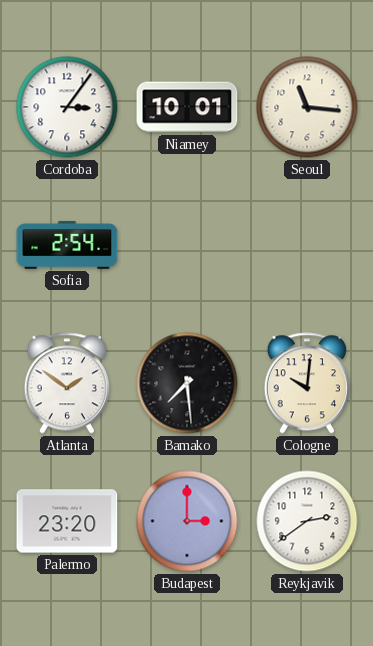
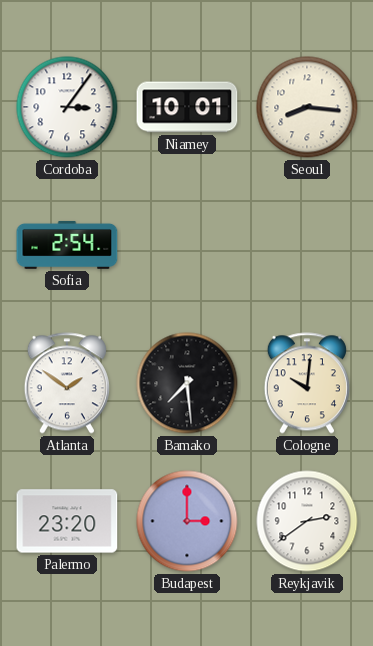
Seoul: 11:16 -> 8:16 (307, 107)
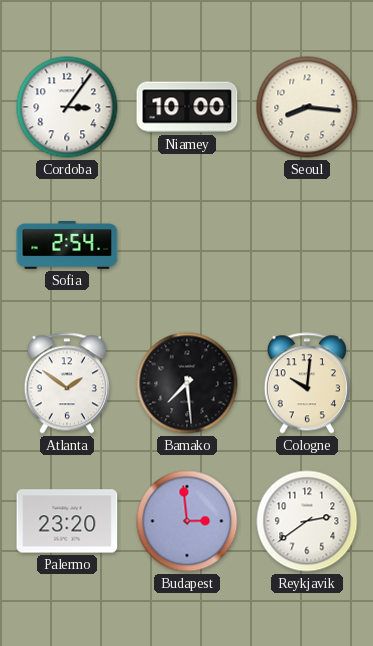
Niamey: 10:01 -> 10:00 (187, 107)
Budapest: 3:00 -> 2:59 (187, 521)
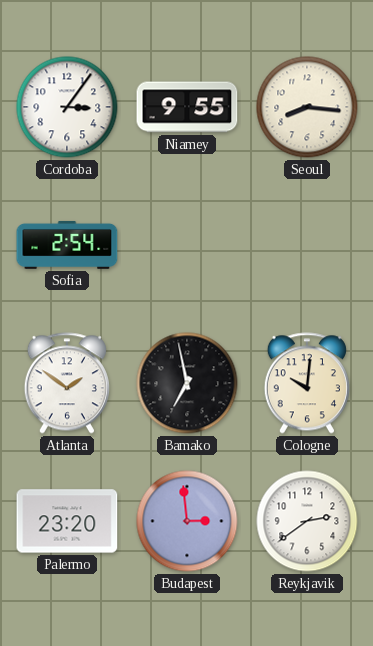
Niamey: 10:00 -> 9:55 (187, 107)
Bamako: 7:29 -> 6:58 (187, 383)
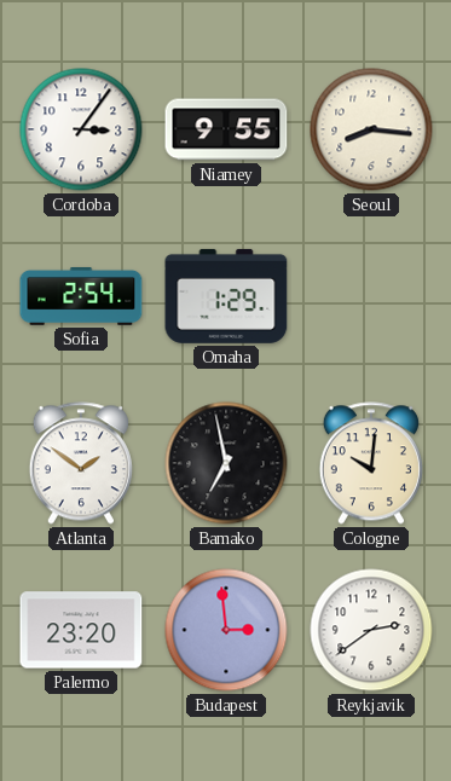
Omaha: none -> 1:29 (226, 296)
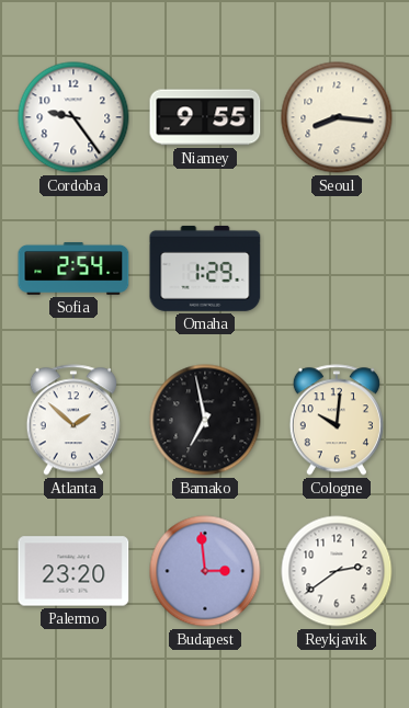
Cordoba: 3:06 -> 9:24 (73, 117)
Atlanta: 1:51 -> 1:52 (73, 420)
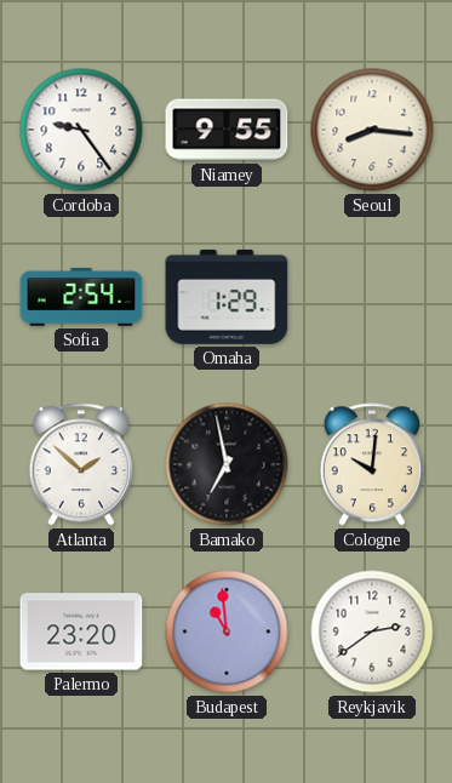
Budapest: 2:59 -> 10:59 (227, 631)
